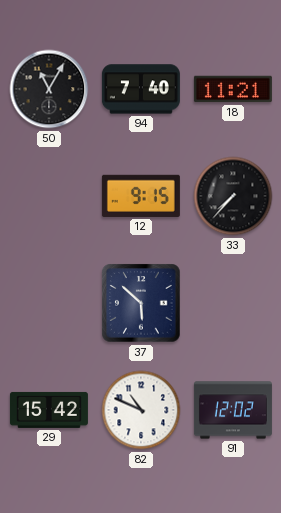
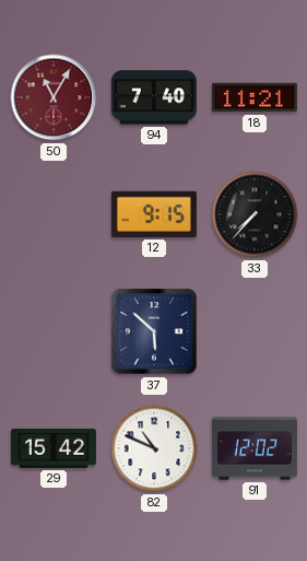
50 dial: black -> burgundy (54, 97)
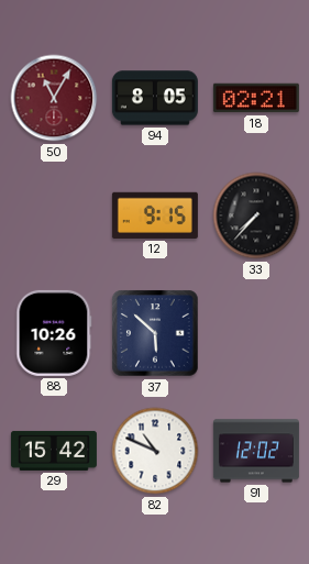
94: 7:40 -> 8:05 (155, 98)
18: 11:21 -> 02:21 (256, 98)
88: none -> 10:26 (54, 333)
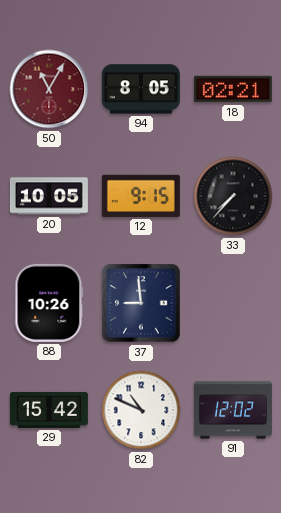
20: none -> 10:05 (49, 196)
37: 5:52 -> 8:59 (141, 303)
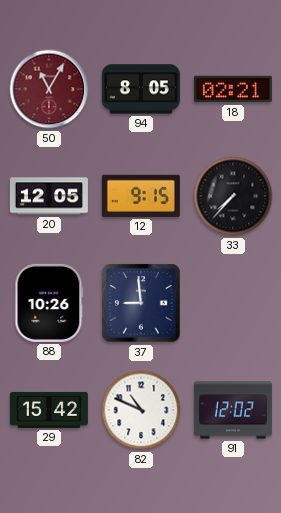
20: 10:05 -> 12:05 (49, 196)
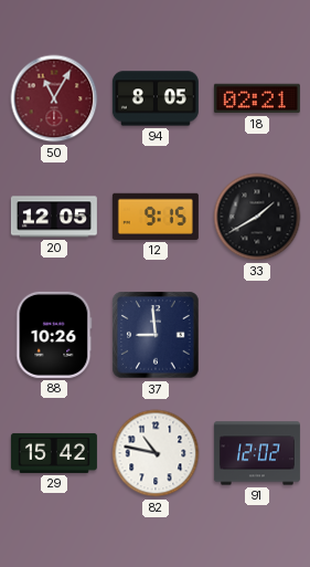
33: 7:37 -> 1:40 (257, 217)
82: 10:49 -> 10:47 (156, 453)
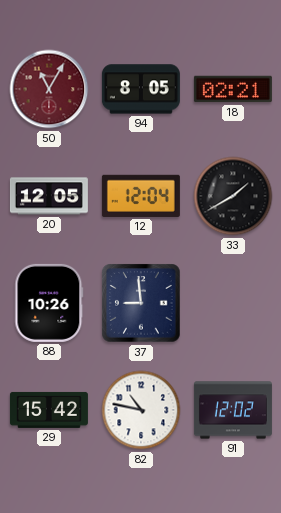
12: 9:15 -> 12:04 (141, 196)
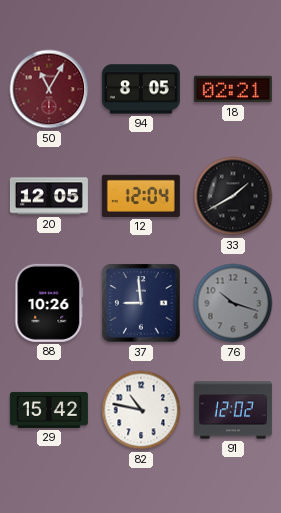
76: none -> 10:18 (233, 303)
